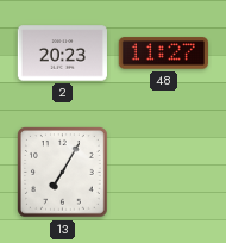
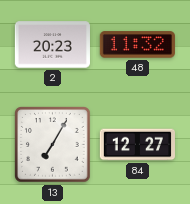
48: 11:27 -> 11:32 (137, 45)
84: none -> 12:27 (137, 145)
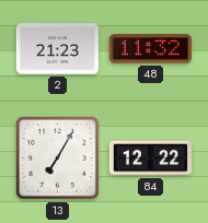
2: 20:23 -> 21:23 (57, 49)
84: 12:27 -> 12:22 (150, 159)
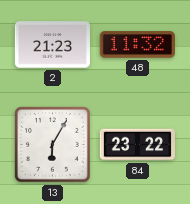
13: 7:05 -> 6:05 (53, 145)
84: 12:22 -> 23:22 (137, 145)
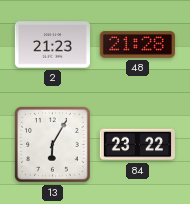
48: 11:32 -> 21:28 (137, 45)
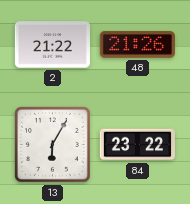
2: 21:23 -> 21:22 (52, 45)
48: 21:28 -> 21:26 (137, 45)
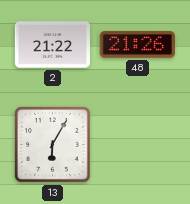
84: 23:22 -> none (137, 145)
